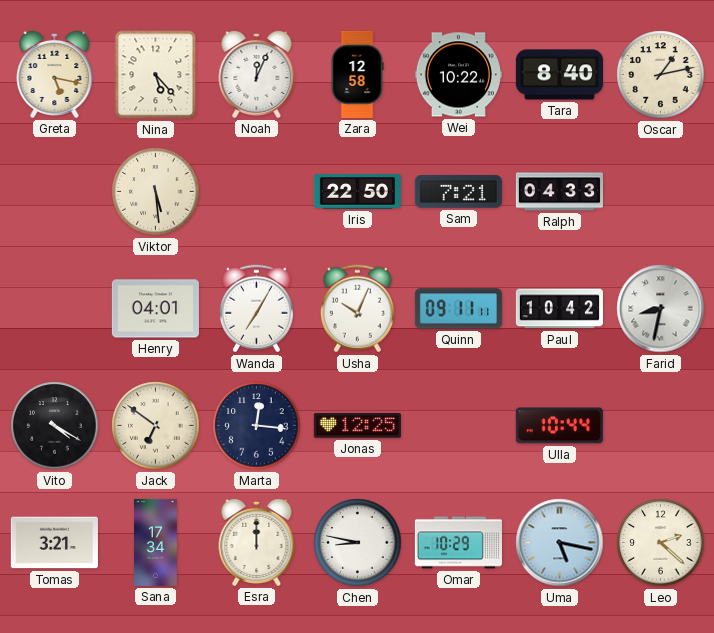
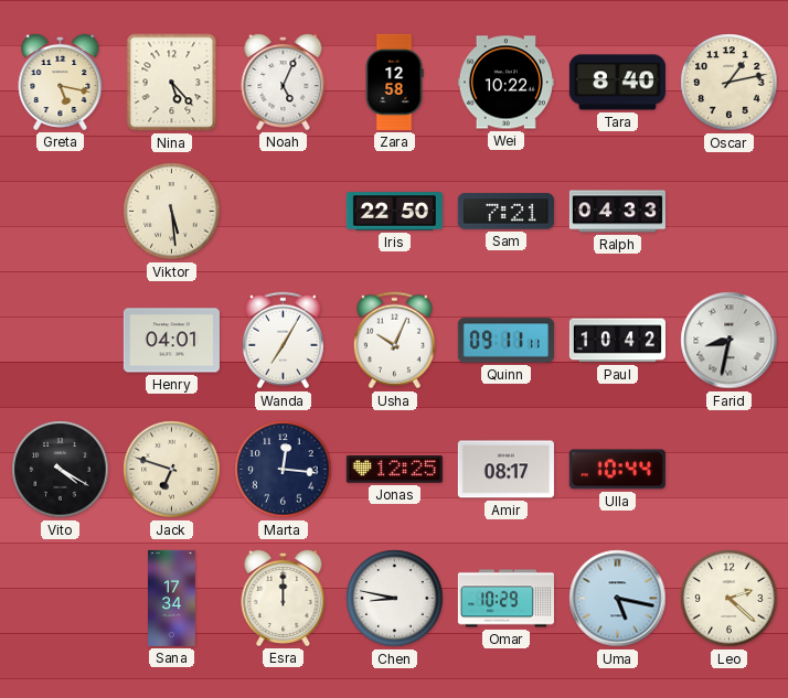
Noah: 12:04 -> 5:04 (284, 82)
Jack: 6:51 -> 6:48 (172, 470)
Amir: none -> 08:17 (505, 470)
Tomas: 3:21 -> none (54, 543)
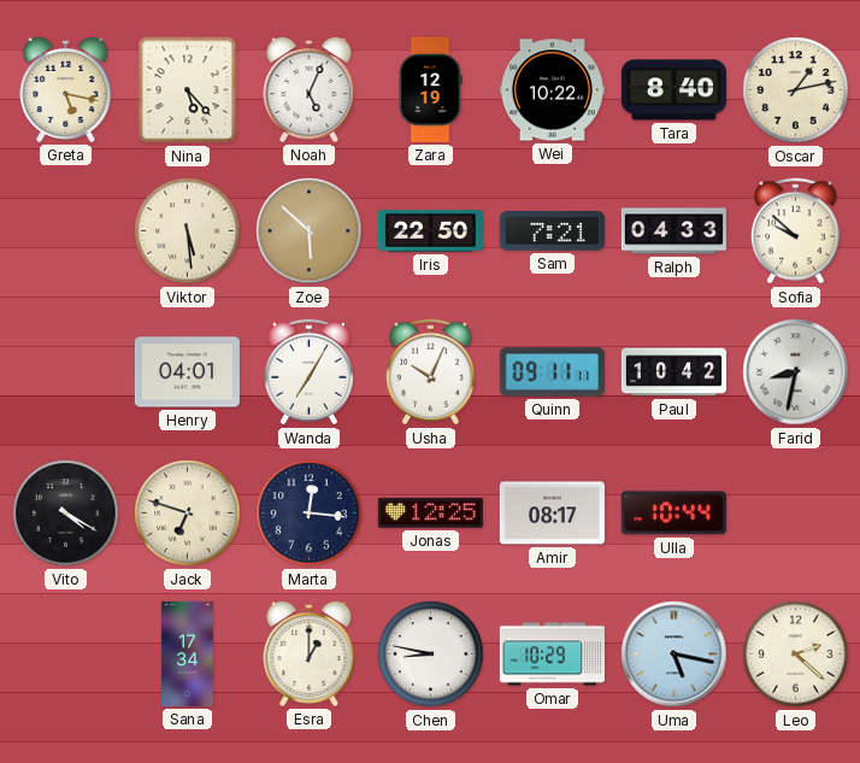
Zara: 12:58 -> 12:19 (430, 89)
Zoe: none -> 5:52 (310, 231)
Sofia: none -> 9:52 (795, 231)
Esra: 12:00 -> 1:00 (310, 653)
